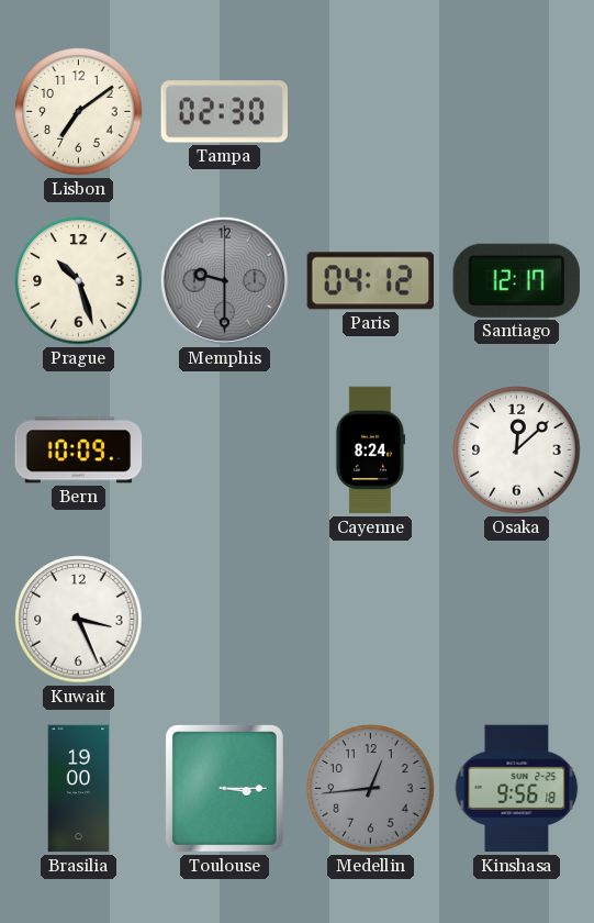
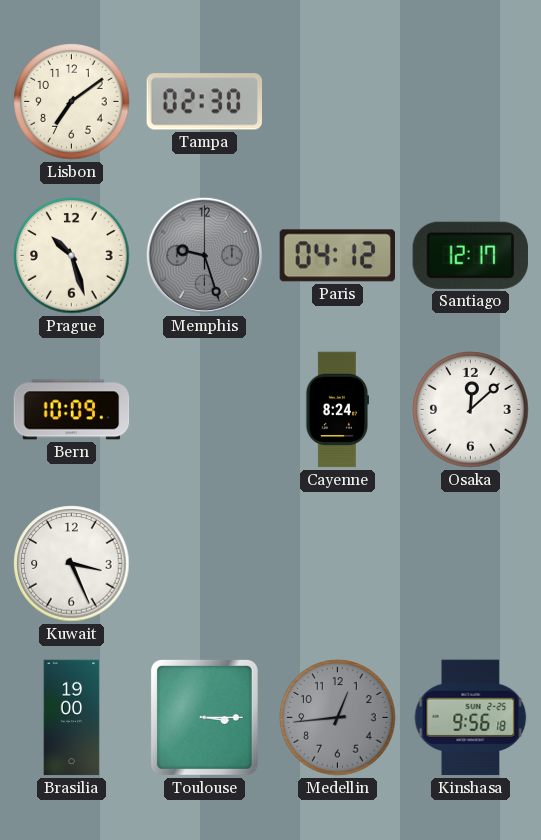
Memphis: 9:30 -> 9:27 (204, 255)
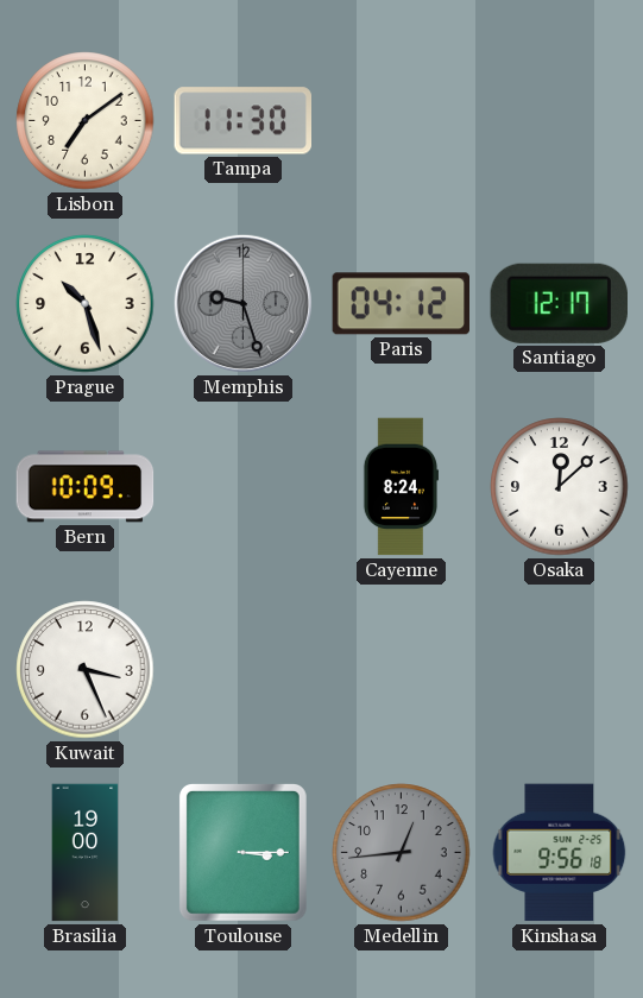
Tampa: 02:30 -> 11:30 (242, 121)
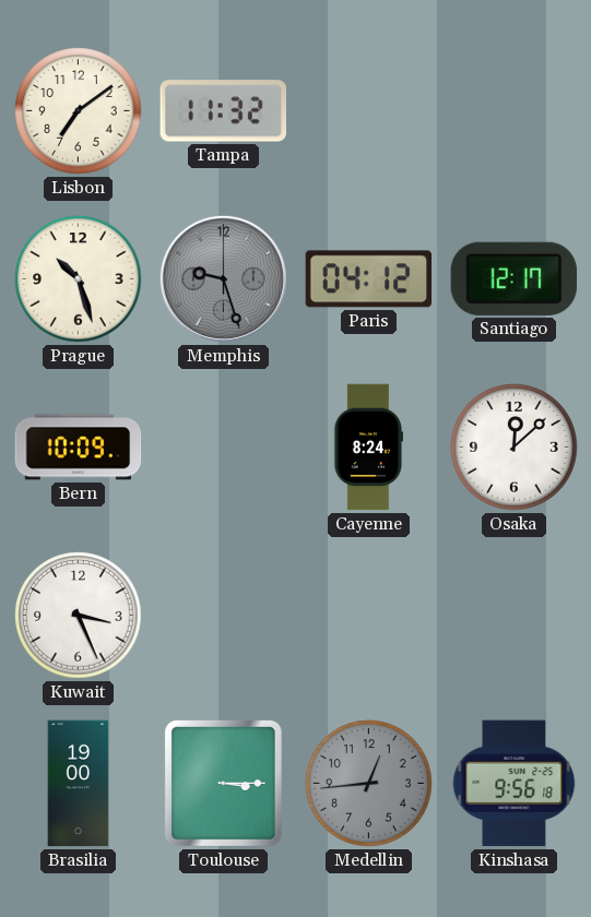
Tampa: 11:30 -> 11:32 (223, 111)
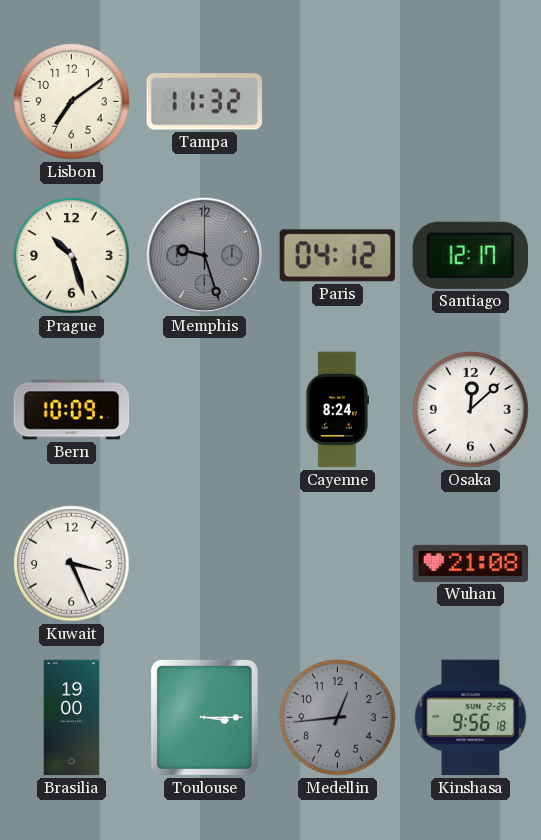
Wuhan: none -> 21:08 (471, 563)
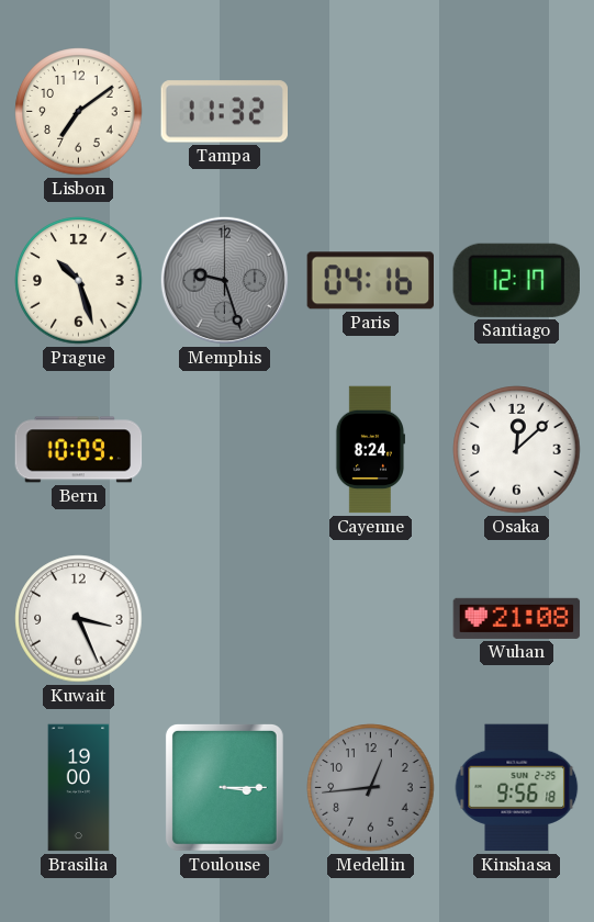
Paris: 04:12 -> 04:16 (370, 281)
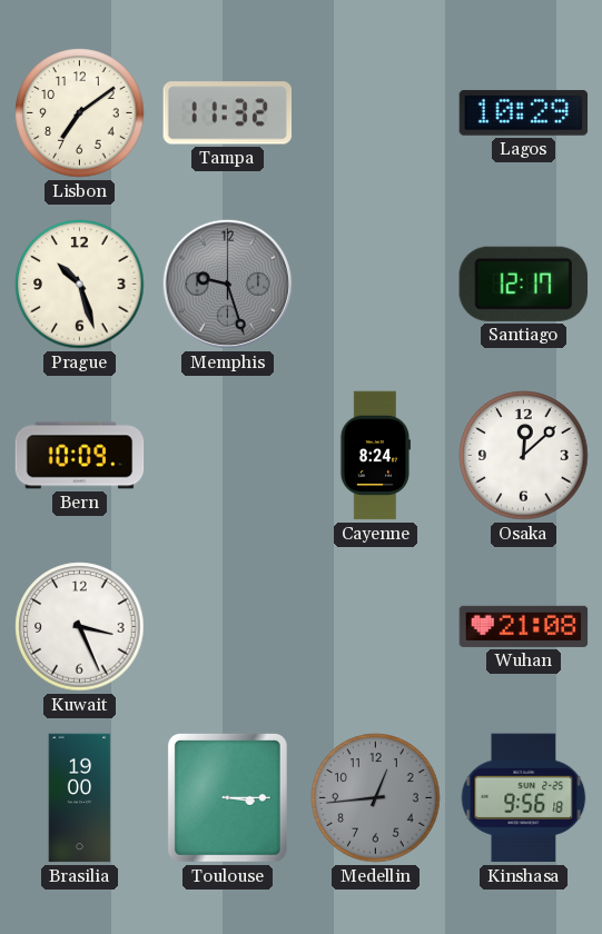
Lagos: none -> 10:29 (524, 113)
Paris: 04:16 -> none (370, 281)
